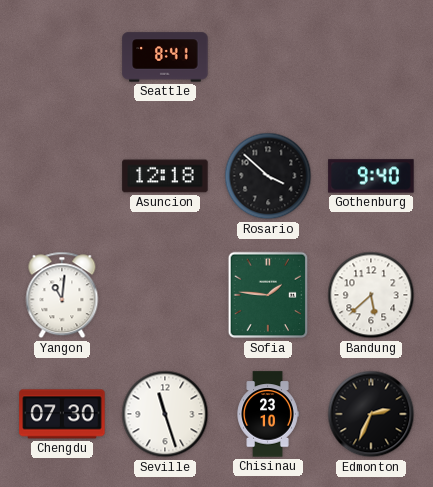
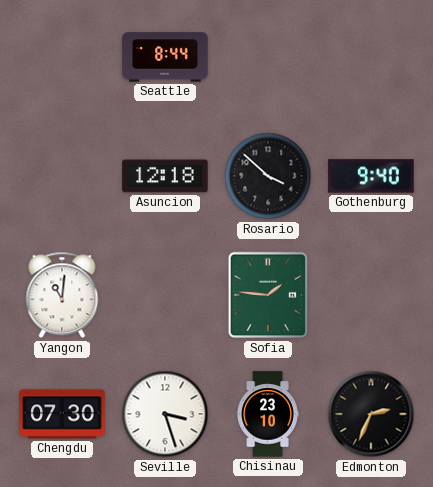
Seattle: 8:41 -> 8:44 (165, 57)
Bandung: 5:38 -> none (371, 295)
Seville: 11:27 -> 3:27 (165, 414)
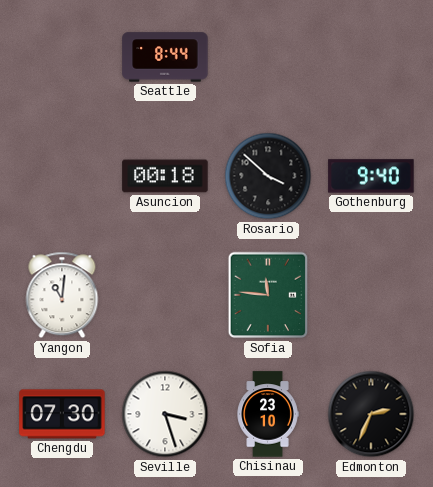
Asuncion: 12:18 -> 00:18 (165, 176)
Sofia: 1:46 -> 11:46 (268, 295)
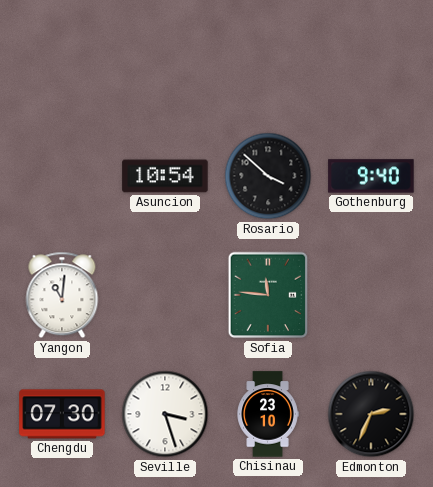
Seattle: 8:44 -> none (165, 57)
Asuncion: 00:18 -> 10:54 (165, 176)
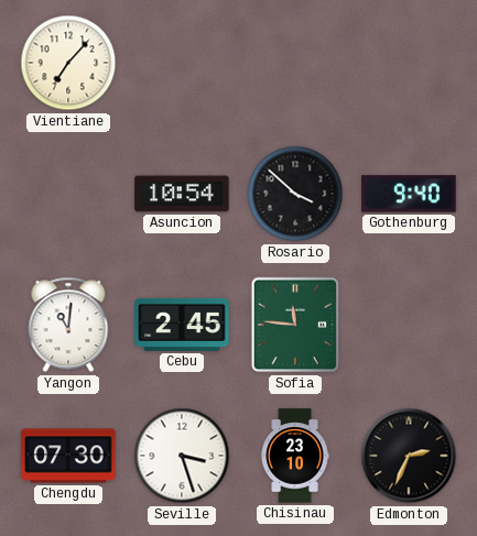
Vientiane: none -> 7:07 (68, 63)
Cebu: none -> 2:45 (182, 325)
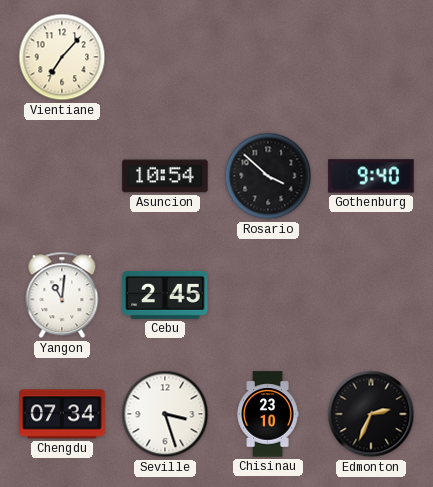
Sofia: 11:46 -> none (295, 325)
Chengdu: 07:30 -> 07:34 (62, 414)
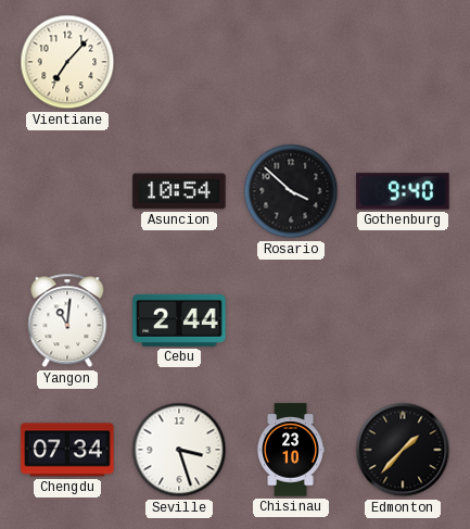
Cebu: 2:45 -> 2:44 (179, 320)
Edmonton: 2:34 -> 1:37 (403, 450)
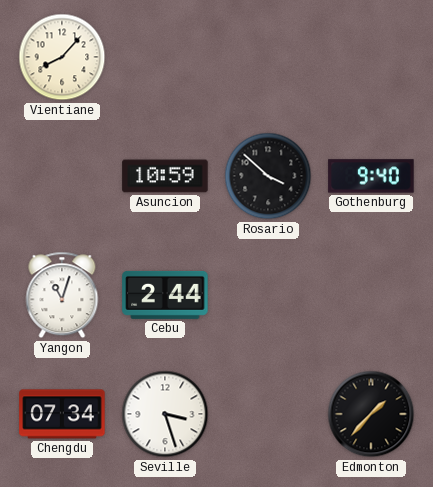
Vientiane: 7:07 -> 8:07 (62, 57)
Asuncion: 10:54 -> 10:59 (165, 176)
Yangon: 11:01 -> 11:03 (62, 295)
Chisinau: 23:10 -> none (291, 450)
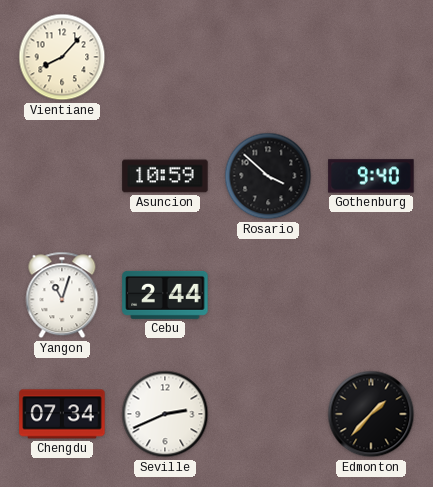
Seville: 3:27 -> 2:41 (165, 414)
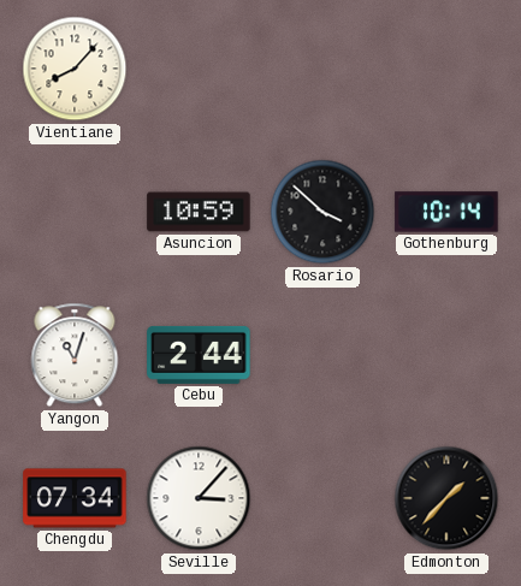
Gothenburg: 9:40 -> 10:14 (446, 212)
Seville: 2:41 -> 3:07 (199, 498)
